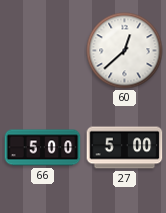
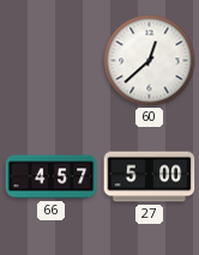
66: 5:00 -> 4:57 (52, 177)
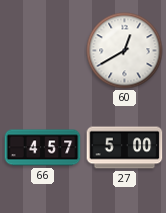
60: 12:38 -> 12:40 (125, 51)
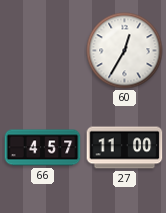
60: 12:40 -> 12:35 (125, 51)
27: 5:00 -> 11:00 (125, 148)
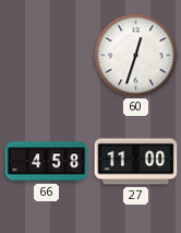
60: 12:35 -> 12:33 (136, 56)
66: 4:57 -> 4:58 (47, 162)
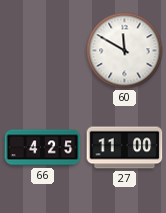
60: 12:33 -> 11:50 (125, 51)
66: 4:58 -> 4:25 (43, 148)
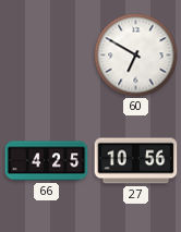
60: 11:50 -> 6:50 (136, 56)
27: 11:00 -> 10:56 (136, 161)
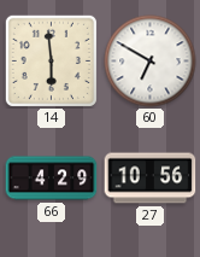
14: none -> 5:59 (51, 60)
66: 4:25 -> 4:29 (52, 179)
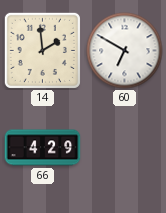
14: 5:59 -> 1:59 (42, 50)
27: 10:56 -> none (151, 179)
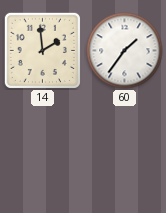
60: 6:50 -> 1:36 (125, 51)
66: 4:29 -> none (43, 148)
